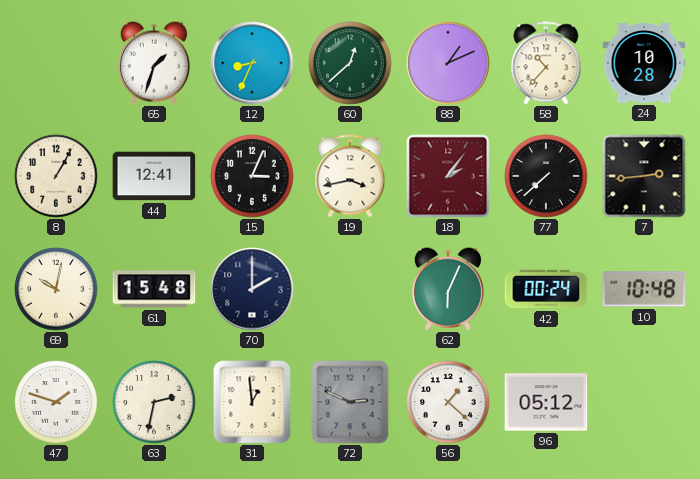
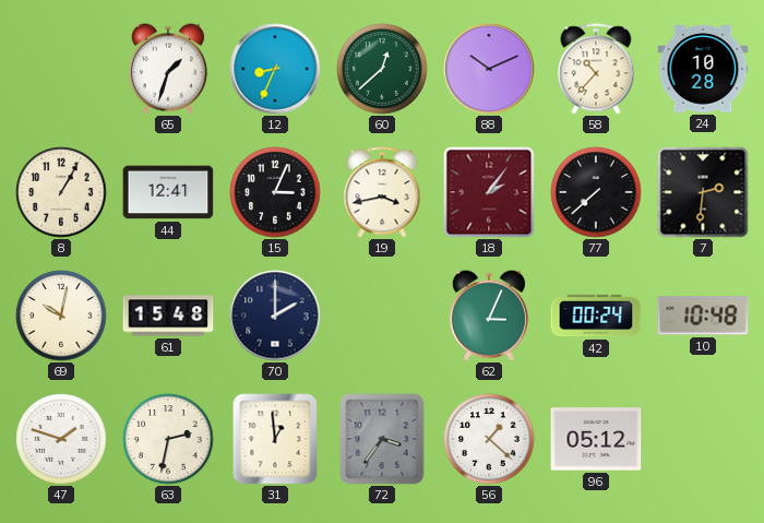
88: 1:11 -> 10:11 (489, 69)
7: 2:44 -> 2:31 (703, 192)
62: 6:04 -> 3:04 (489, 316)
72: 2:49 -> 3:36 (382, 439)
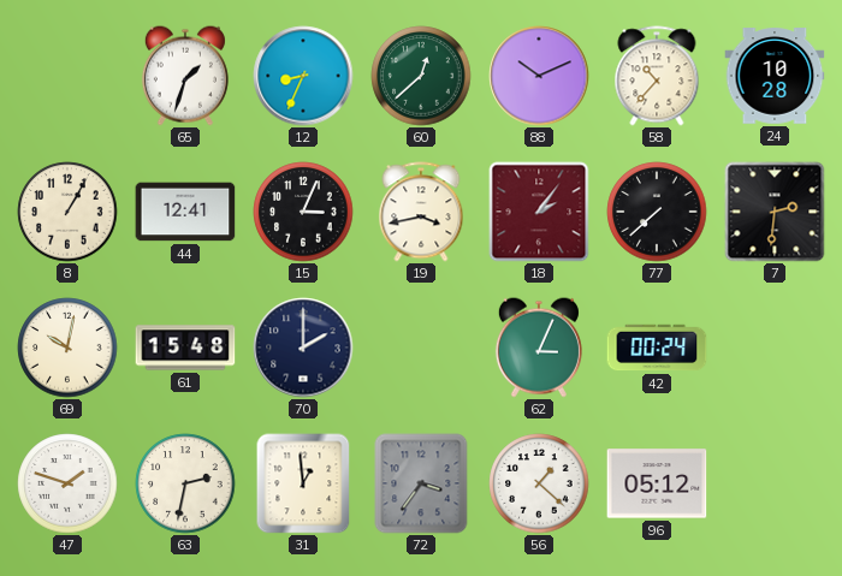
10: 10:48 -> none (703, 316)
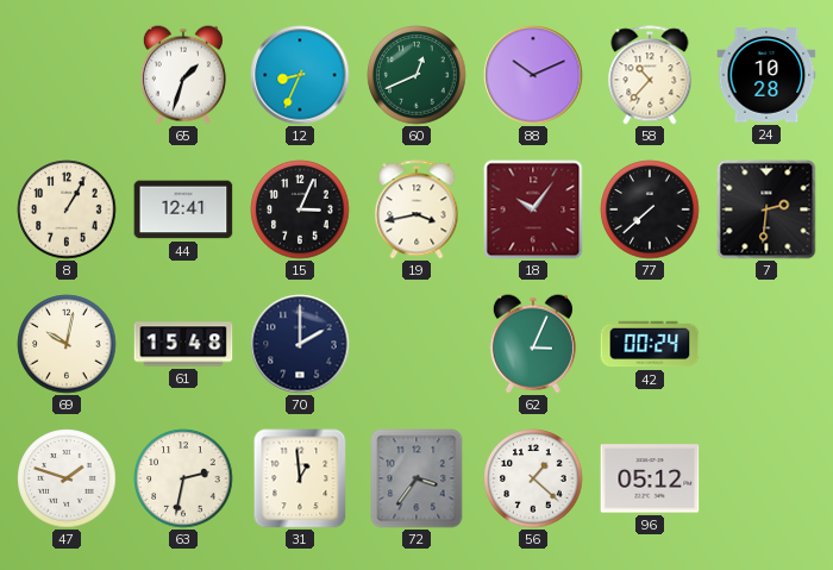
60: 12:38 -> 12:41 (416, 75)
18: 2:06 -> 10:06 (533, 209)
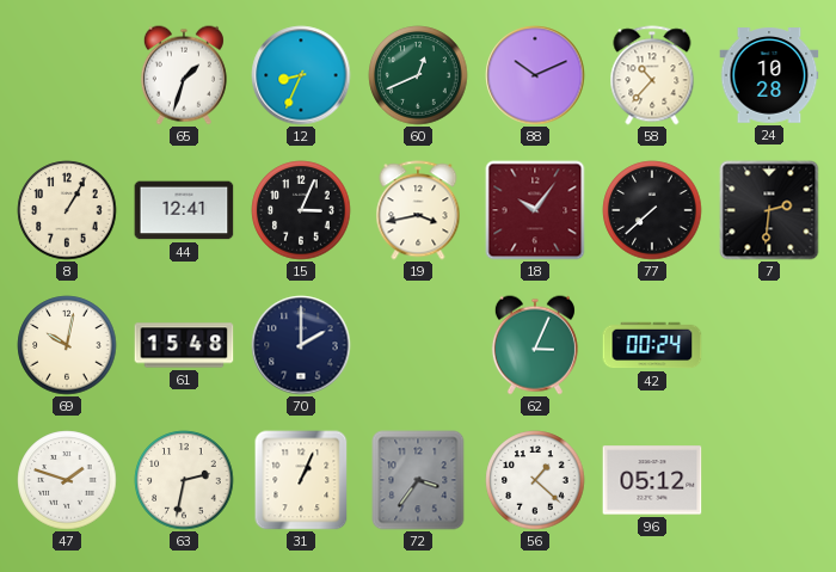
31: 12:59 -> 1:04 (301, 480)
